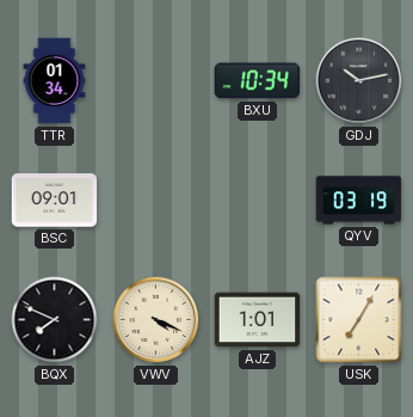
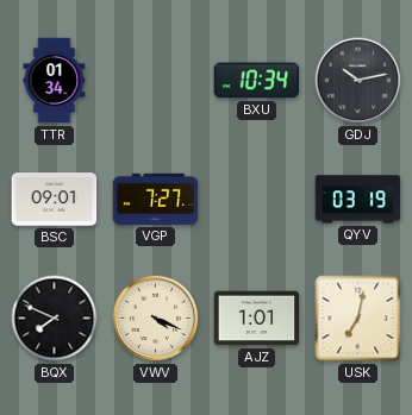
VGP: none -> 7:27 (156, 199)
USK: 7:05 -> 7:02 (358, 319)
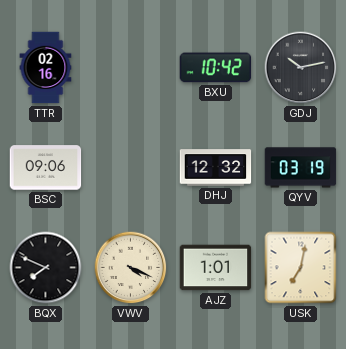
TTR: 01:34 -> 02:16 (46, 68)
BXU: 10:34 -> 10:42 (216, 68)
BSC: 09:01 -> 09:06 (46, 168)
VGP: 7:27 -> none (156, 199)
DHJ: none -> 12:32 (216, 168)
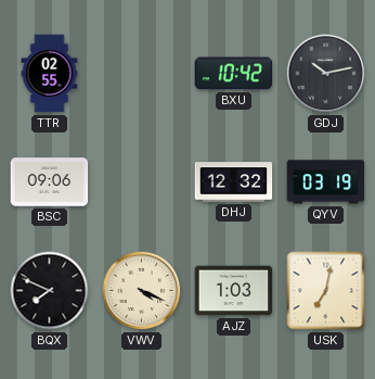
TTR: 02:16 -> 02:55 (50, 74)
AJZ: 1:01 -> 1:03 (234, 291)
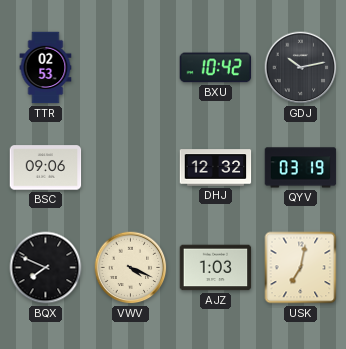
TTR: 02:55 -> 02:53 (46, 68)
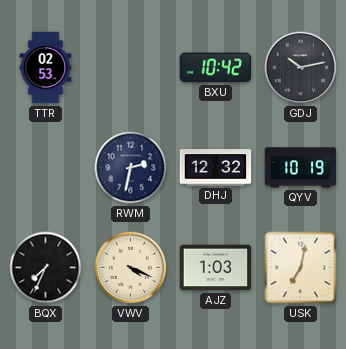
BSC: 09:06 -> none (46, 168)
RWM: none -> 2:32 (131, 168)
QYV: 03:19 -> 10:19 (301, 168)
BQX: 7:49 -> 7:34 (46, 268)
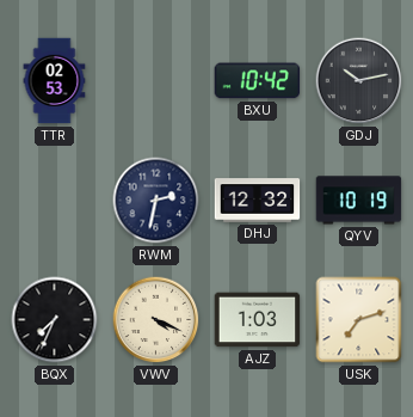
USK: 7:02 -> 7:12 (359, 320)
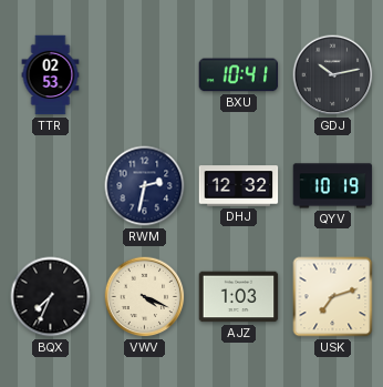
BXU: 10:42 -> 10:41 (239, 75)
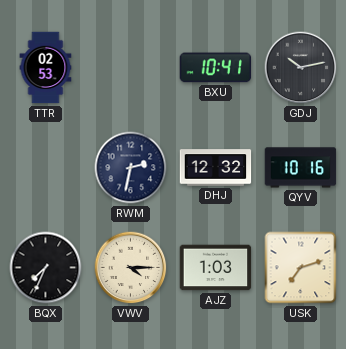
QYV: 10:19 -> 10:16 (301, 168)
VWV: 4:19 -> 4:15 (131, 268)
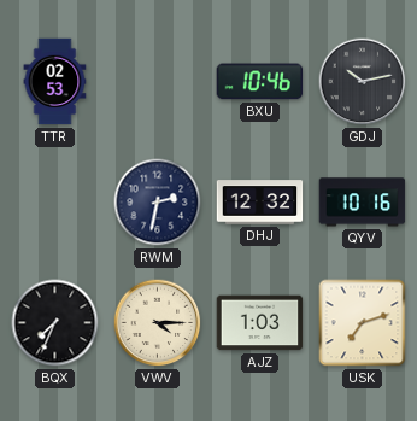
BXU: 10:41 -> 10:46 (260, 82)
